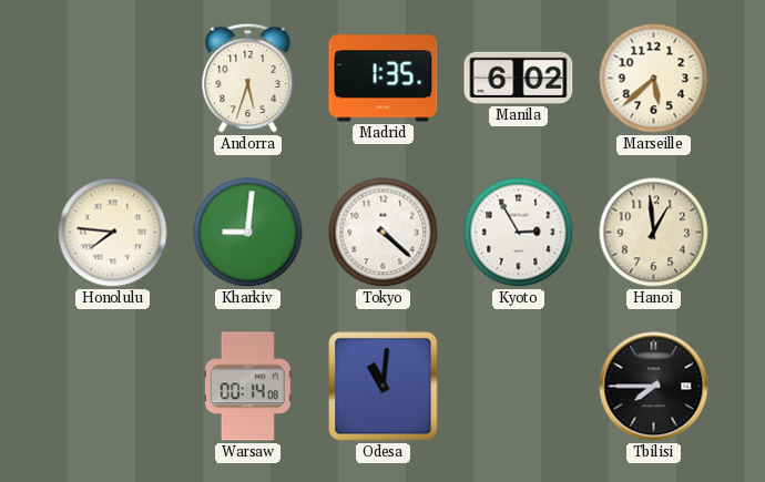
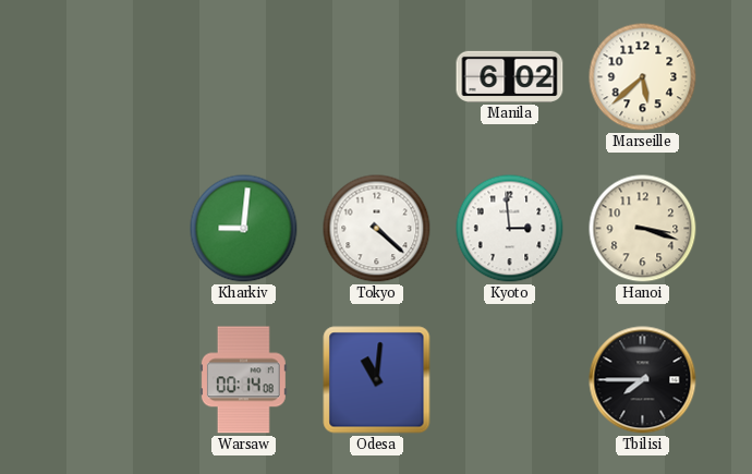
Andorra: 5:33 -> none (248, 79)
Madrid: 1:35 -> none (384, 79)
Honolulu: 7:46 -> none (113, 233)
Kyoto: 2:55 -> 2:59 (510, 229)
Hanoi: 12:59 -> 3:18 (643, 229)
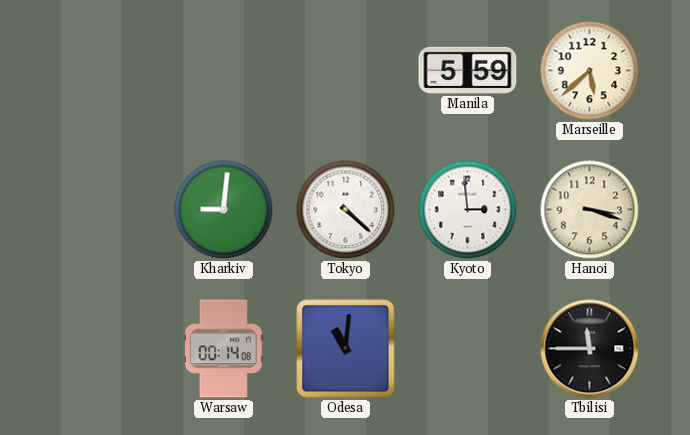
Manila: 6:02 -> 5:59 (468, 70)
Tbilisi: 7:45 -> 11:45 (590, 349)
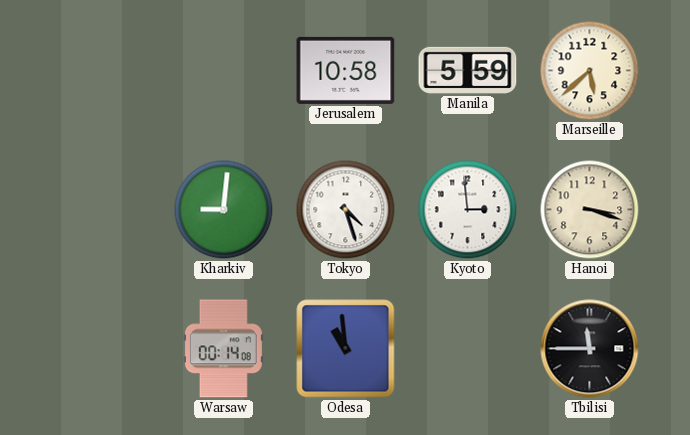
Jerusalem: none -> 10:58 (346, 70)
Tokyo: 4:22 -> 4:27 (346, 210)
Odesa: 11:01 -> 10:59 (346, 349)
